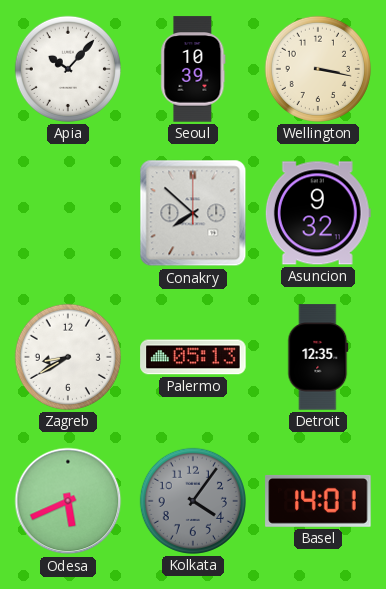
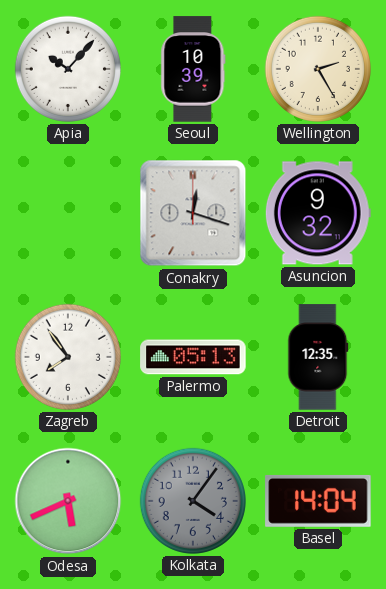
Wellington: 3:17 -> 2:25 (318, 69)
Conakry: 7:52 -> 12:18 (193, 213)
Zagreb: 8:40 -> 7:54 (68, 357)
Basel: 14:01 -> 14:04 (318, 501)
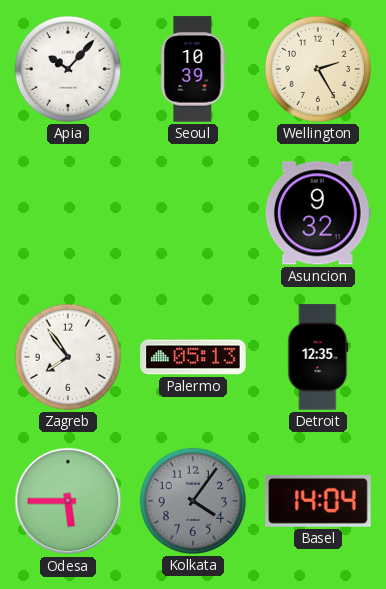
Conakry: 12:18 -> none (193, 213)
Odesa: 5:41 -> 5:45 (68, 501)
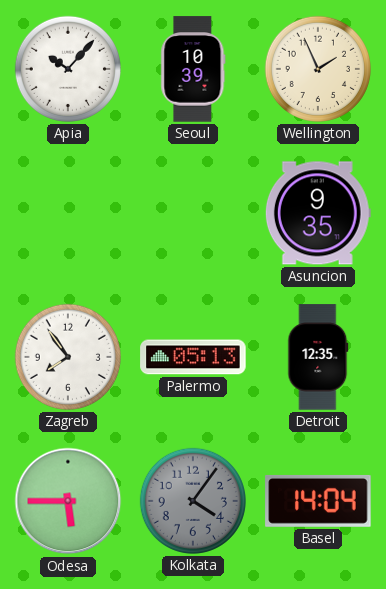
Wellington: 2:25 -> 1:56 (318, 69)
Asuncion: 9:32 -> 9:35 (318, 213)
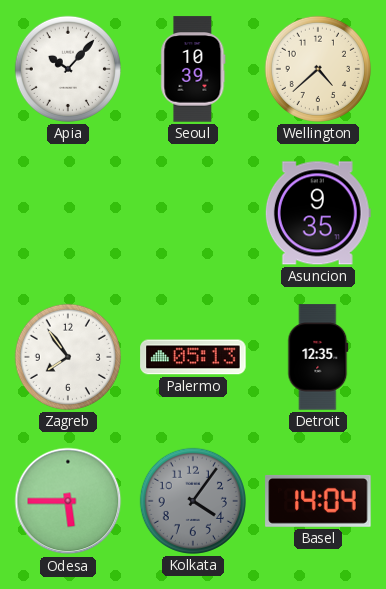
Wellington: 1:56 -> 4:38 (318, 69)
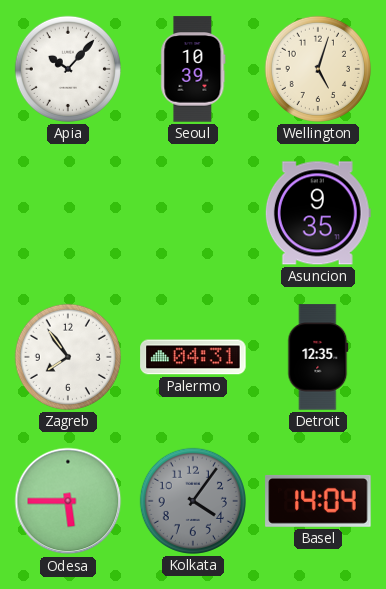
Wellington: 4:38 -> 5:03 (318, 69)
Palermo: 05:13 -> 04:31 (193, 357)
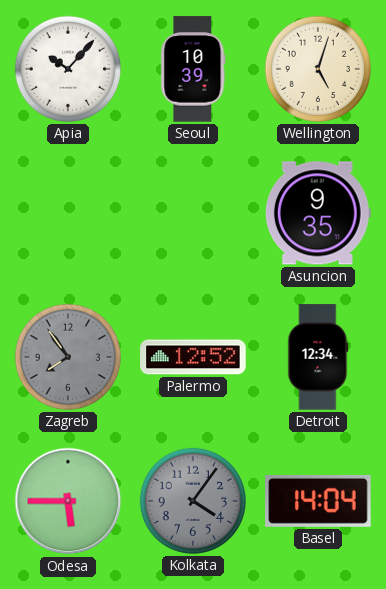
Zagreb dial: white -> grey (68, 357)
Palermo: 04:31 -> 12:52 (193, 357)
Detroit: 12:35 -> 12:34 (318, 357)
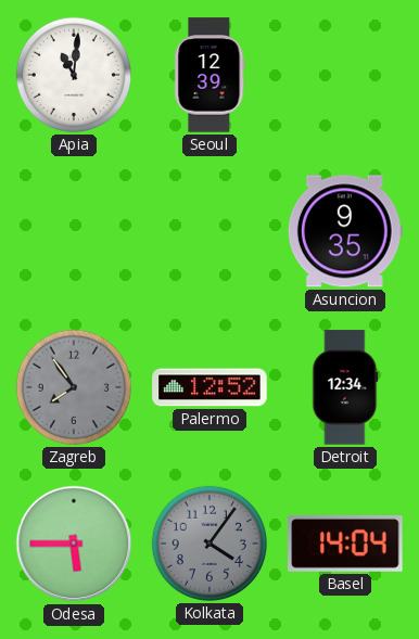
Apia: 10:07 -> 11:01 (74, 75)
Seoul: 10:39 -> 12:39 (210, 75)
Wellington: 5:03 -> none (318, 69)
